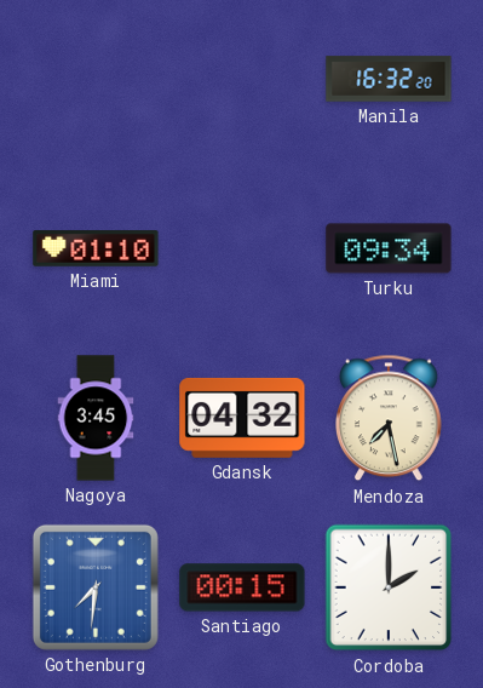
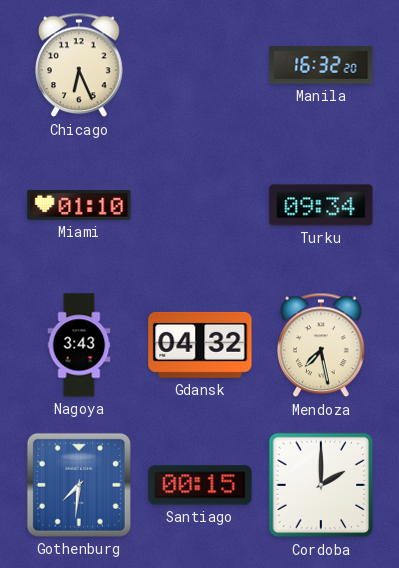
Chicago: none -> 6:26 (80, 65)
Nagoya: 3:45 -> 3:43 (79, 345)
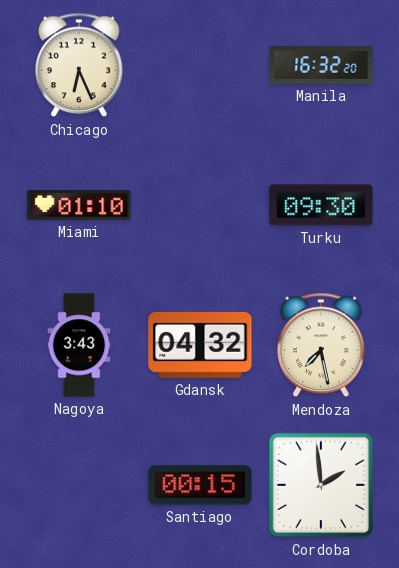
Turku: 09:34 -> 09:30 (321, 205)
Gothenburg: 7:31 -> none (79, 485)
Cordoba: 2:00 -> 1:59 (321, 485)
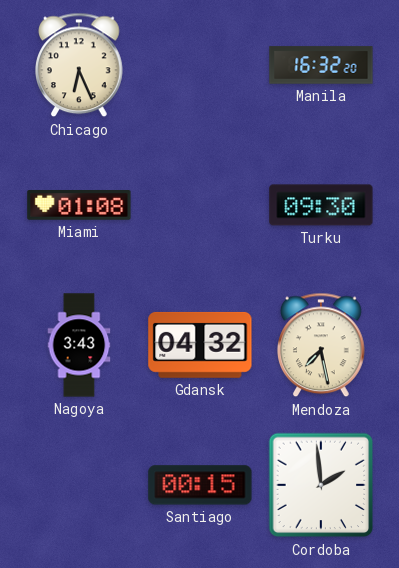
Miami: 01:10 -> 01:08 (79, 205)
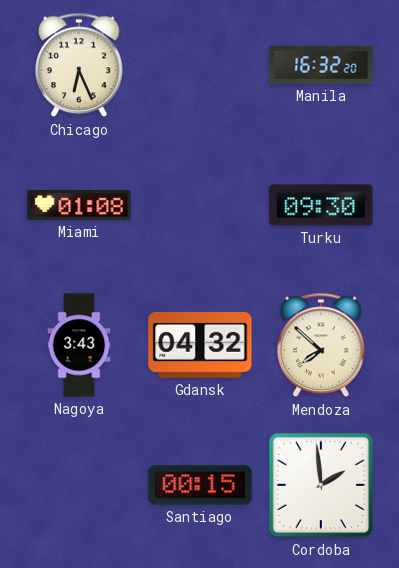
Mendoza: 7:28 -> 7:52 (322, 345)
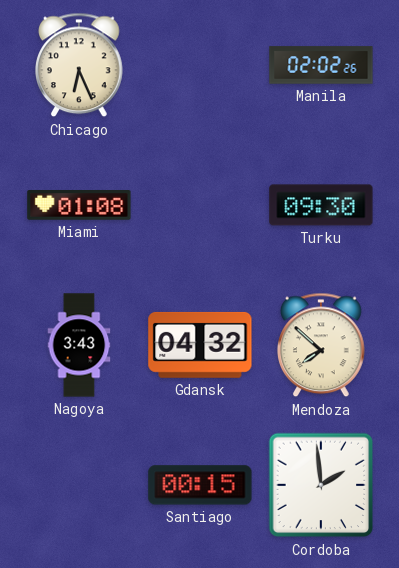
Manila: 16:32 -> 02:02 (321, 65)
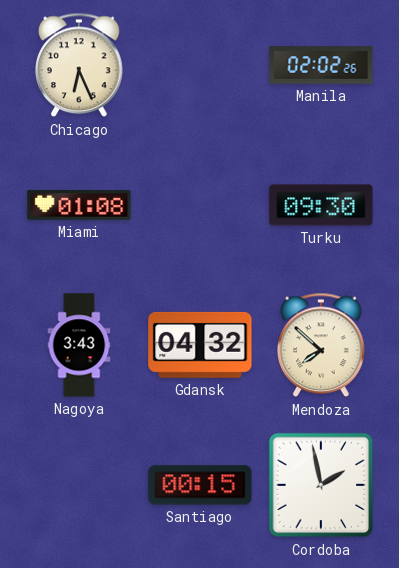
Cordoba: 1:59 -> 1:58 (321, 485)
